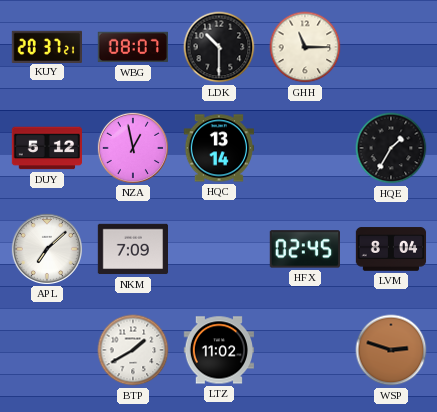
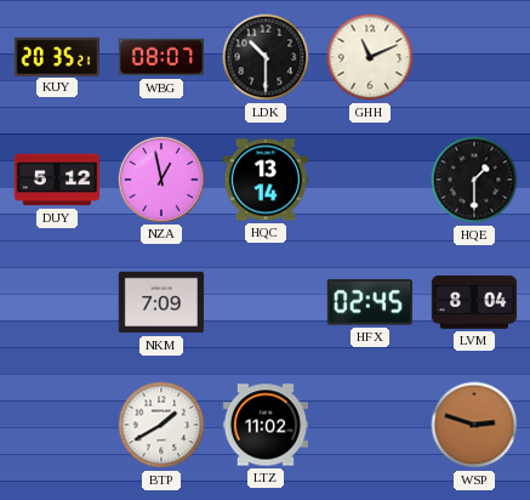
KUY: 20:37 -> 20:35 (56, 56)
GHH: 11:15 -> 11:11 (370, 57)
HQE: 1:35 -> 1:30 (474, 180)
APL: 7:08 -> none (46, 248)
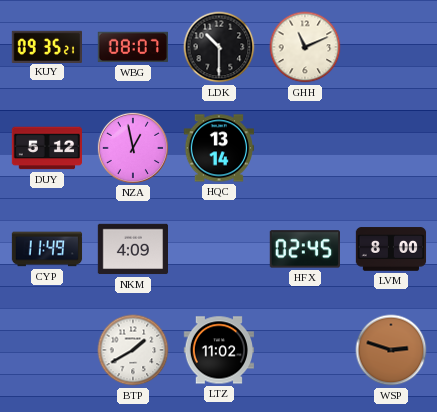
KUY: 20:35 -> 09:35 (46, 46)
HQE: 1:30 -> none (474, 180)
CYP: none -> 11:49 (47, 249)
NKM: 7:09 -> 4:09 (132, 249)
LVM: 8:04 -> 8:00 (391, 249)
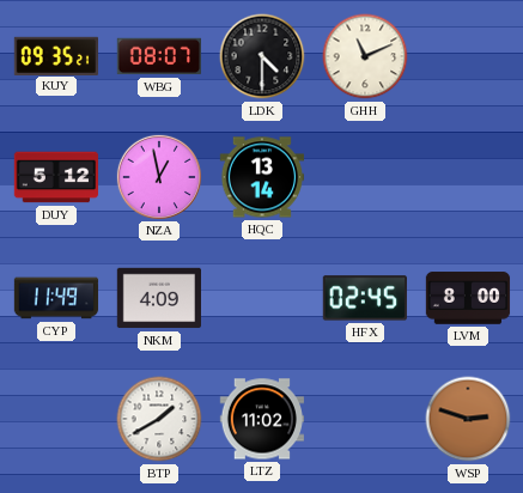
LDK: 10:30 -> 4:30 (262, 56)
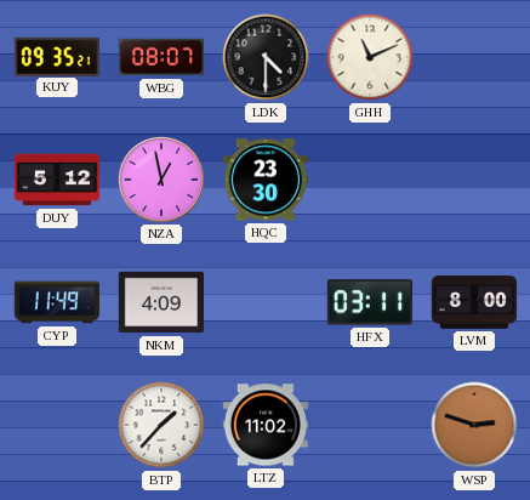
HQC: 13:14 -> 23:30 (264, 180)
HFX: 02:45 -> 03:11 (369, 302)
BTP: 1:40 -> 1:37 (161, 425)
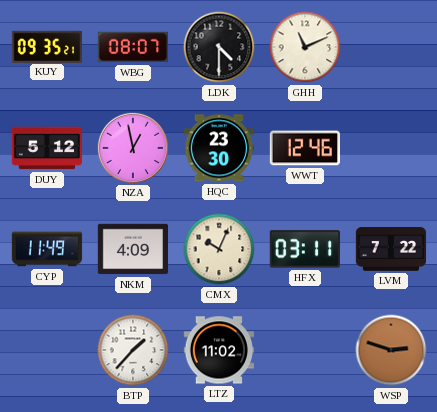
WWT: none -> 12:46 (304, 148)
CMX: none -> 10:04 (219, 249)
LVM: 8:00 -> 7:22 (391, 249)
